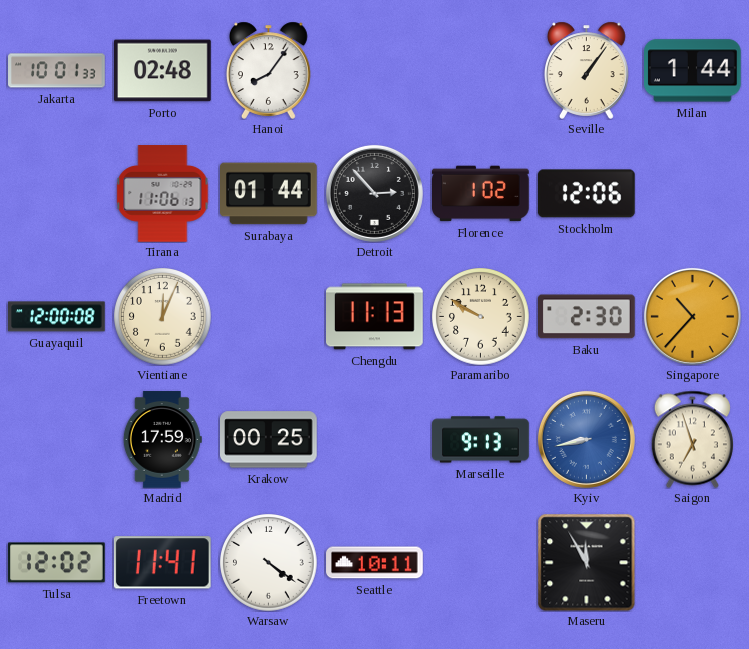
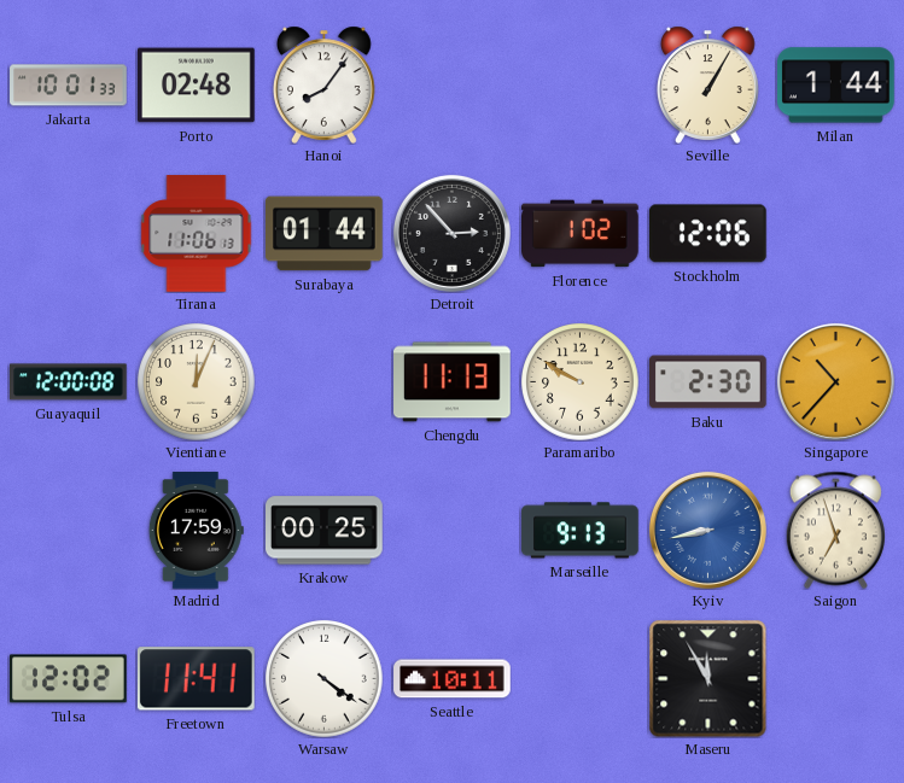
Seville: 1:06 -> 1:05 (708, 84)
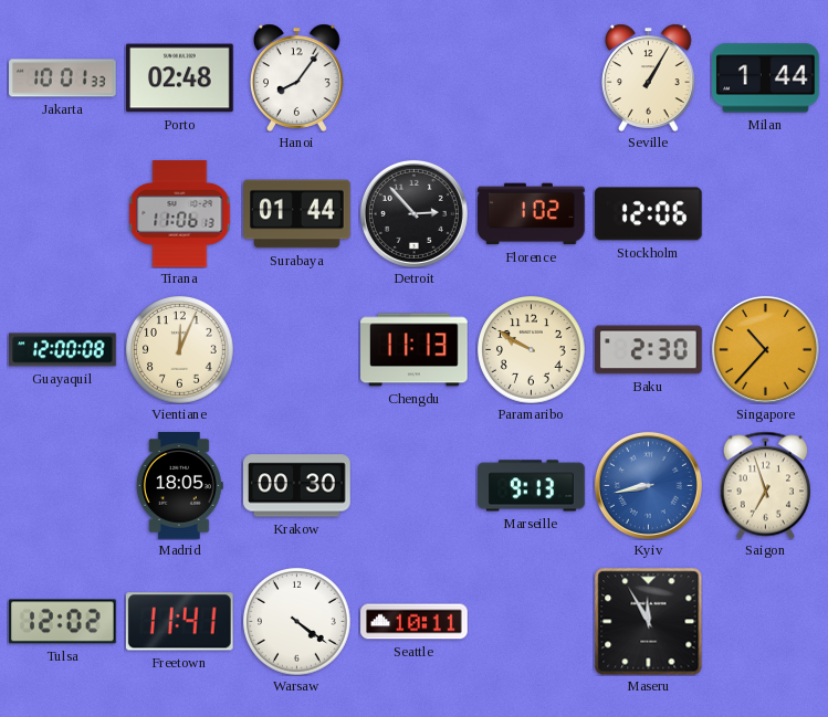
Madrid: 17:59 -> 18:05 (179, 486)
Krakow: 00:25 -> 00:30 (297, 486)
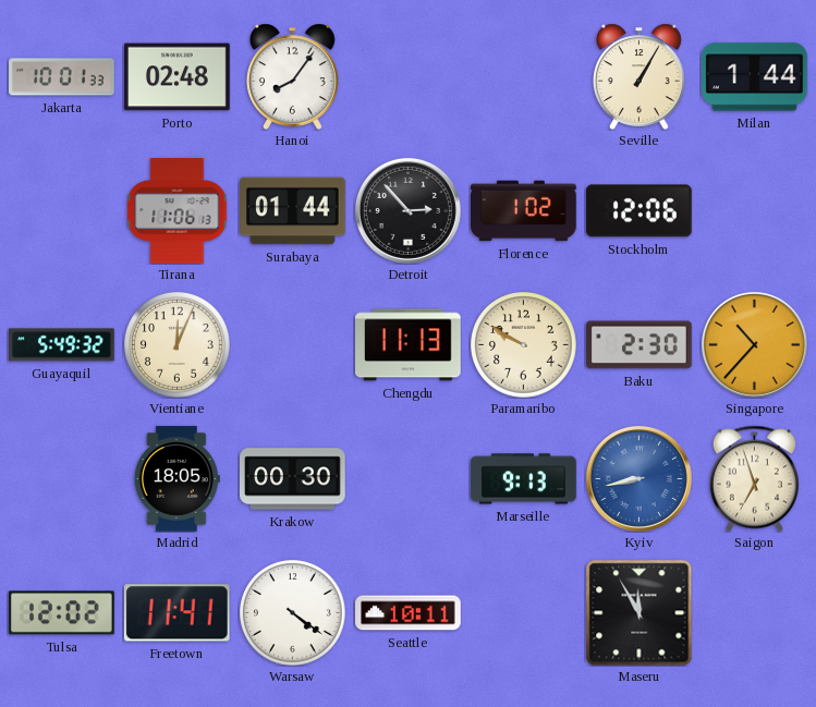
Guayaquil: 12:00 -> 5:49 (62, 345)
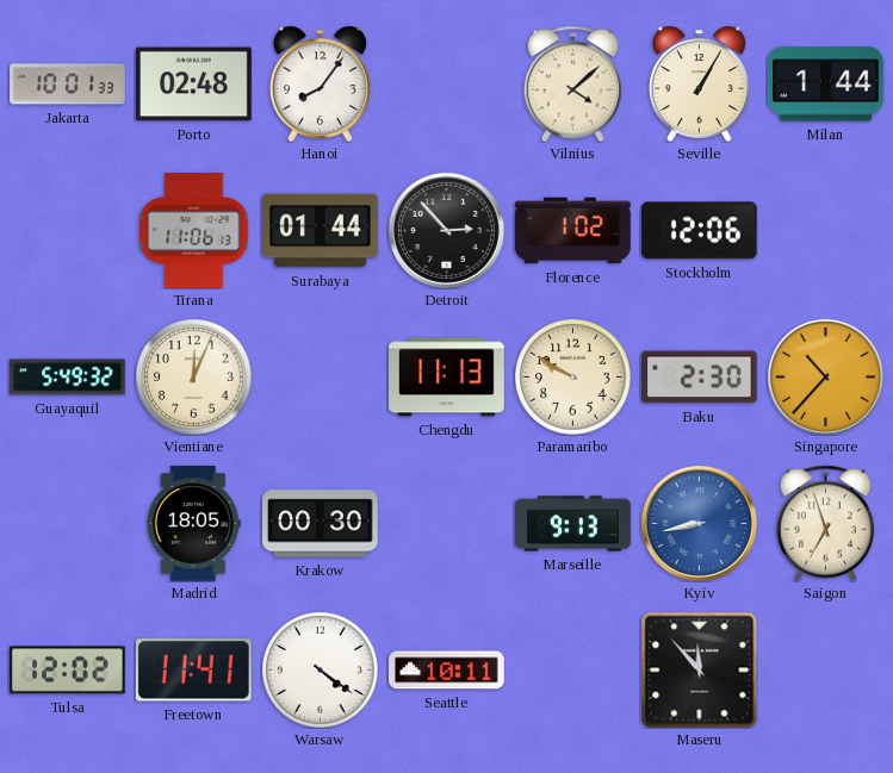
Vilnius: none -> 4:08 (572, 83)
Maseru: 11:55 -> 11:53 (699, 669)
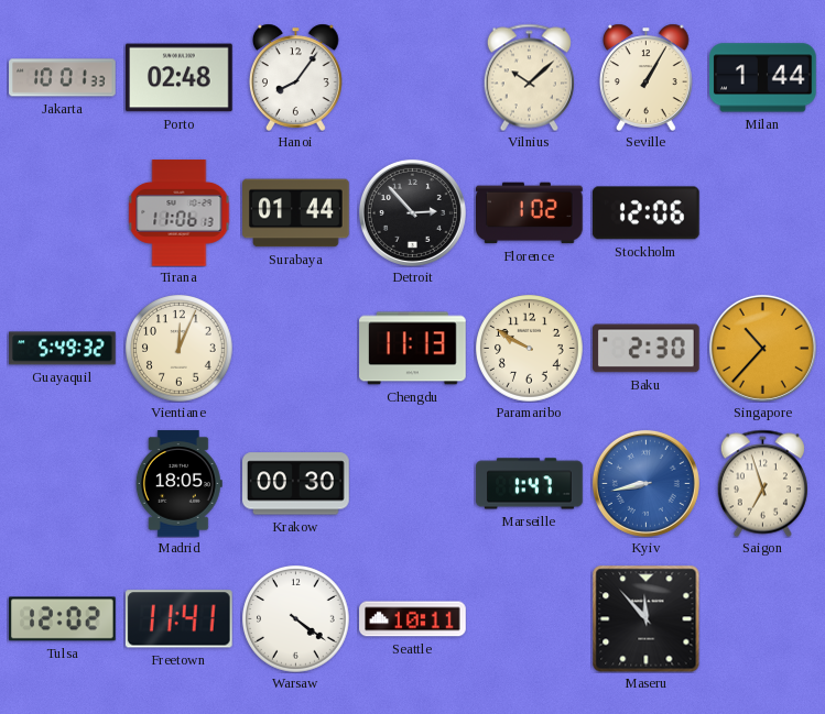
Vilnius: 4:08 -> 10:08 (529, 77)
Marseille: 9:13 -> 1:47 (530, 484)
